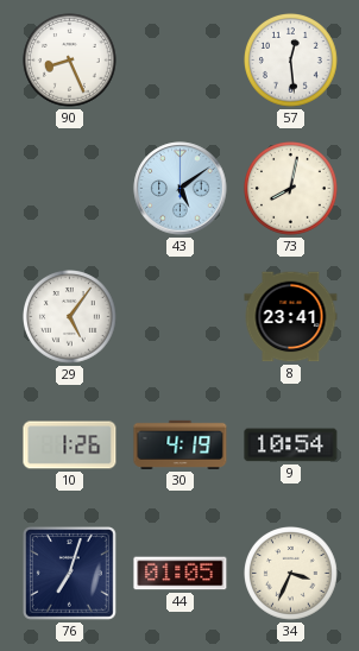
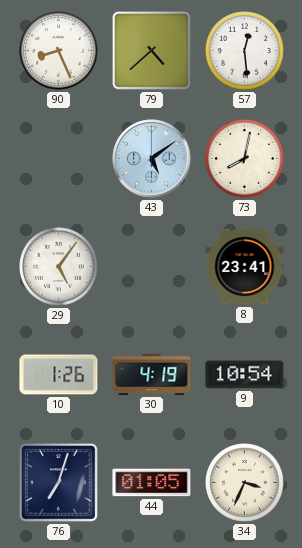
79: none -> 4:38 (152, 51)
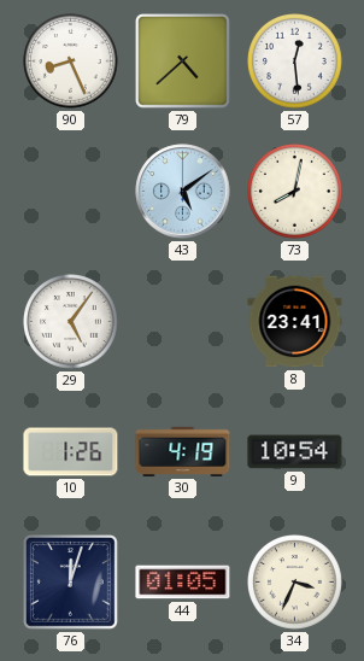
76: 7:03 -> 12:03 (71, 583)
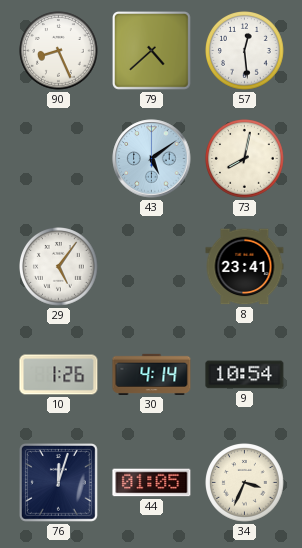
30: 4:19 -> 4:14 (152, 374)
